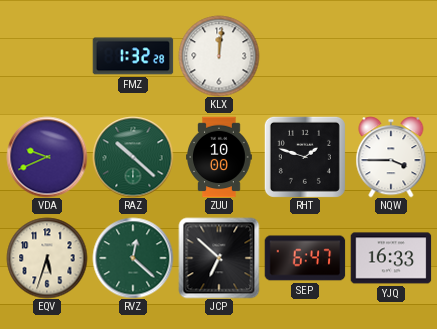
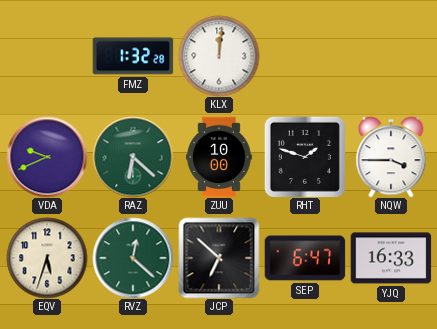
RAZ: 10:22 -> 6:22 (133, 157)
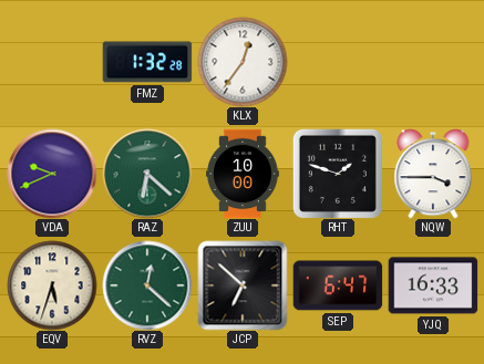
KLX: 12:01 -> 12:36 (243, 62)
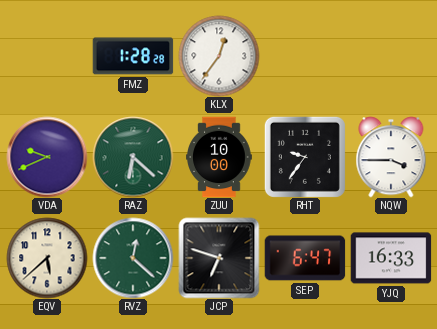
FMZ: 1:32 -> 1:28 (133, 56)
RHT: 1:48 -> 9:36 (305, 157)
EQV: 5:33 -> 5:38 (47, 258)
JCP: 6:52 -> 6:48 (219, 258)
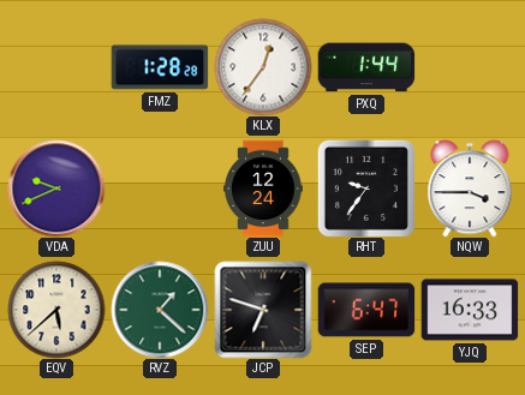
PXQ: none -> 1:44 (366, 67)
RAZ: 6:22 -> none (133, 157)
ZUU: 10:00 -> 12:24 (263, 188)
RVZ: 12:22 -> 1:22 (160, 310)
